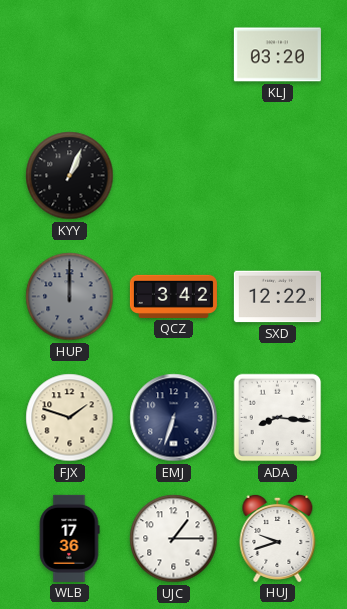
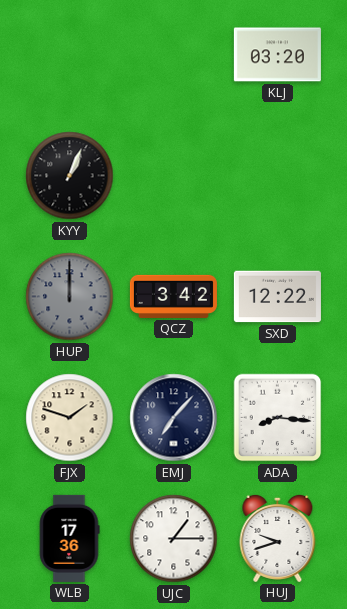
EMJ: 6:33 -> 7:07 (174, 418)
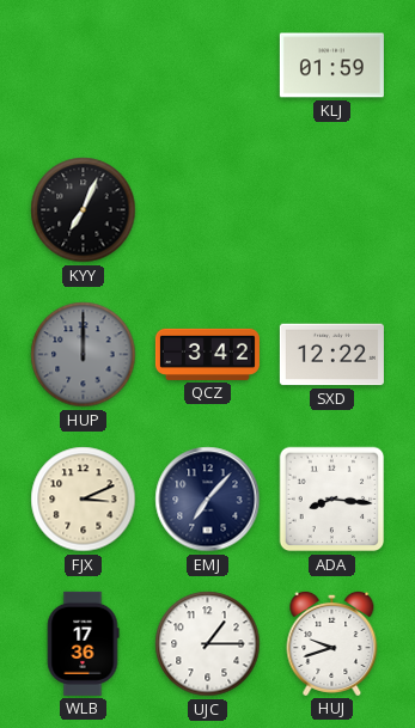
KLJ: 03:20 -> 01:59 (331, 66)
KYY: 1:04 -> 7:04 (84, 210)
FJX: 1:48 -> 3:11 (84, 500)
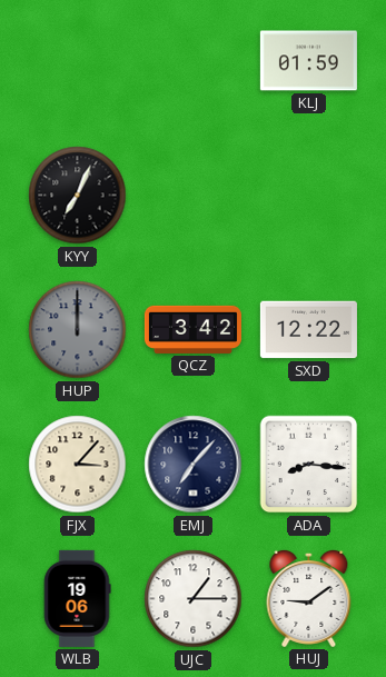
FJX: 3:11 -> 3:07 (78, 465)
WLB: 17:36 -> 19:06 (77, 598)
HUJ: 9:42 -> 9:09 (309, 598)
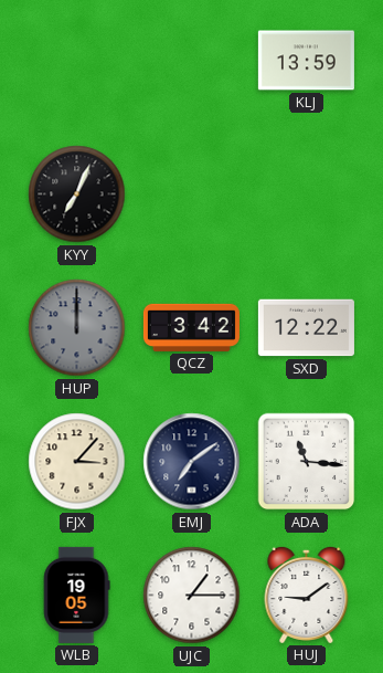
KLJ: 01:59 -> 13:59 (306, 61)
EMJ: 7:07 -> 7:09 (192, 462)
ADA: 8:16 -> 11:16 (307, 462)
WLB: 19:06 -> 19:05 (76, 595)
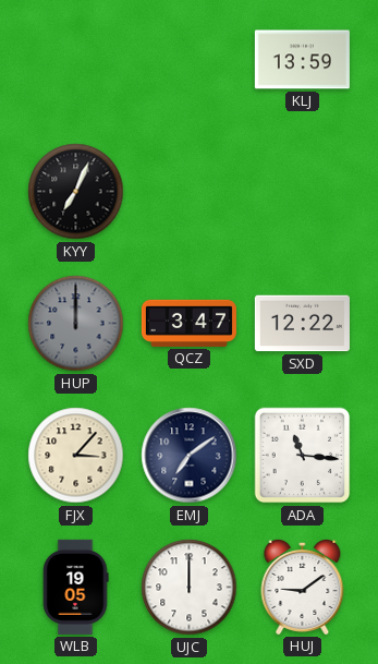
QCZ: 3:42 -> 3:47 (188, 323)
UJC: 1:15 -> 12:00 (190, 588)
